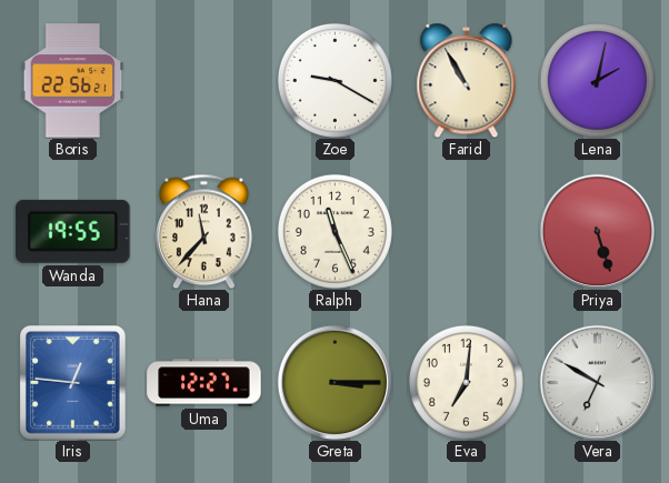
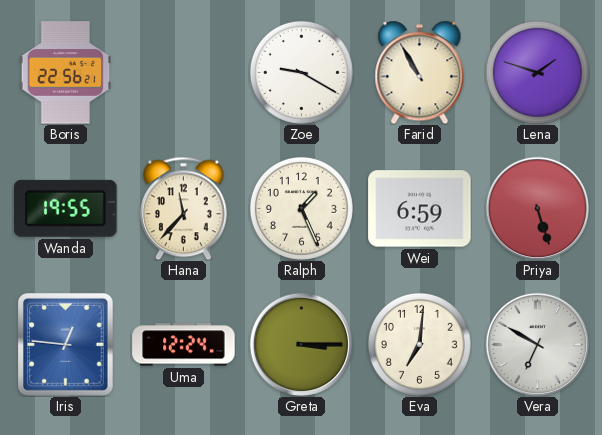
Lena: 2:02 -> 1:48 (537, 72)
Ralph: 11:26 -> 1:26 (301, 208)
Wei: none -> 6:59 (420, 209)
Uma: 12:27 -> 12:24 (184, 345)
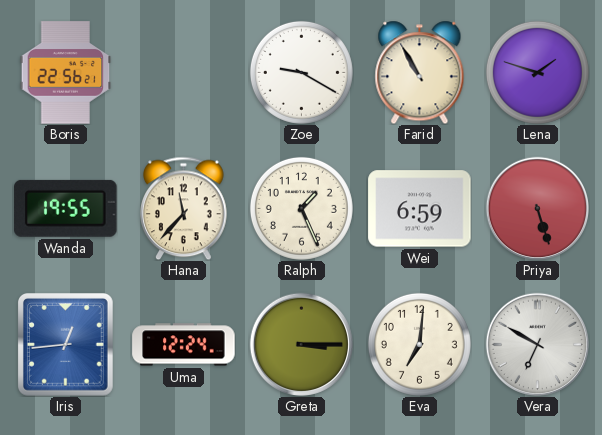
Iris: 12:46 -> 12:44 (66, 345)
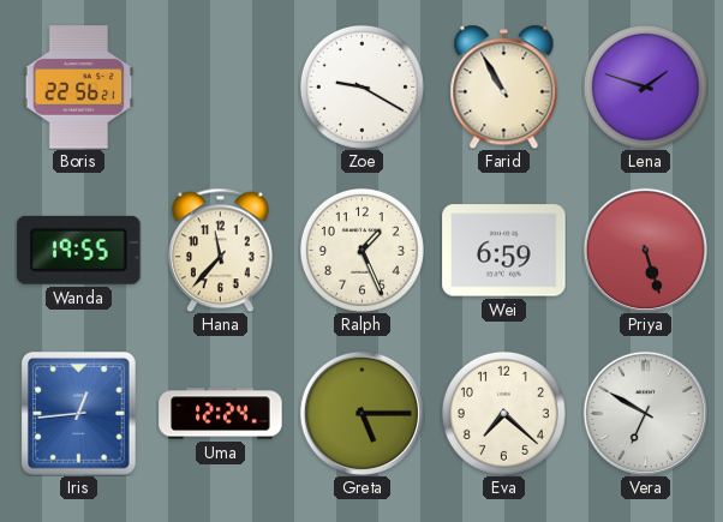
Greta: 3:15 -> 5:15 (361, 413)
Eva: 7:01 -> 7:22 (503, 413)
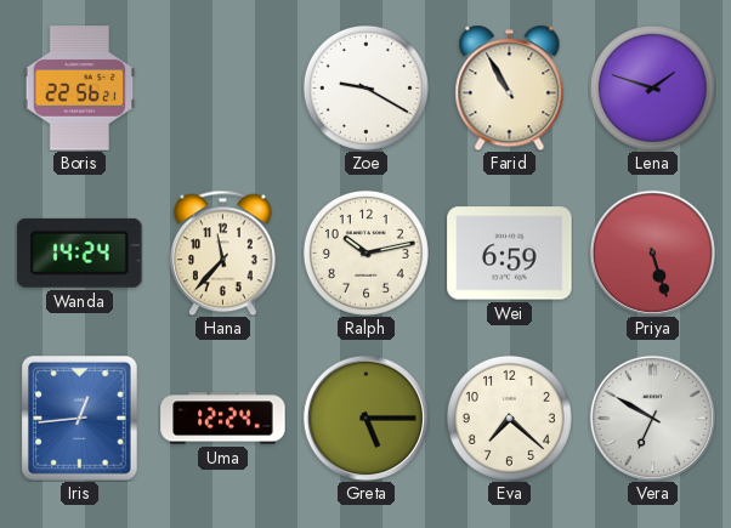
Wanda: 19:55 -> 14:24 (80, 252)
Ralph: 1:26 -> 10:13 (365, 252)
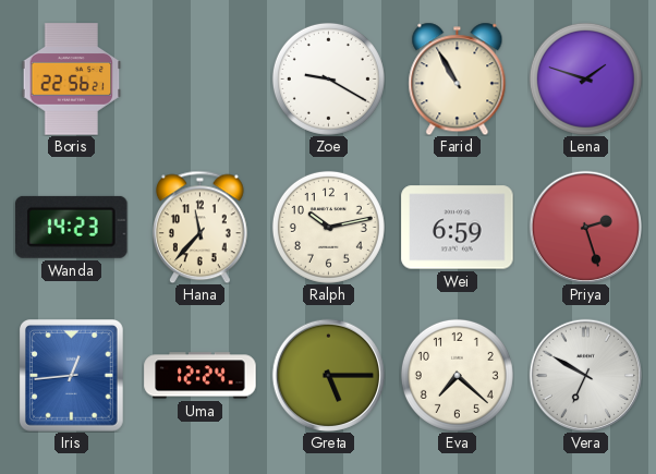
Wanda: 14:24 -> 14:23 (72, 227)
Priya: 5:27 -> 2:27 (585, 227)
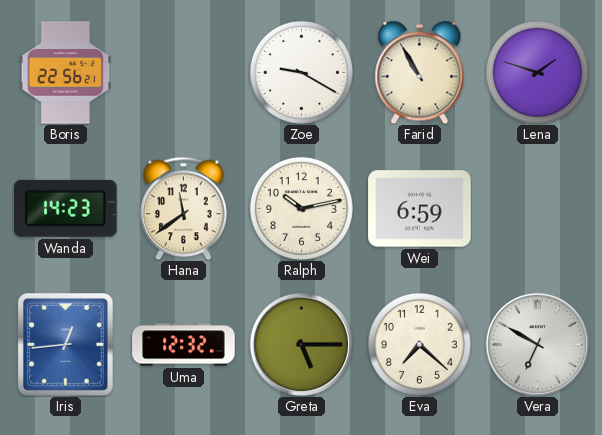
Hana: 11:37 -> 11:39 (184, 208)
Priya: 2:27 -> none (585, 227)
Uma: 12:24 -> 12:32 (184, 345)
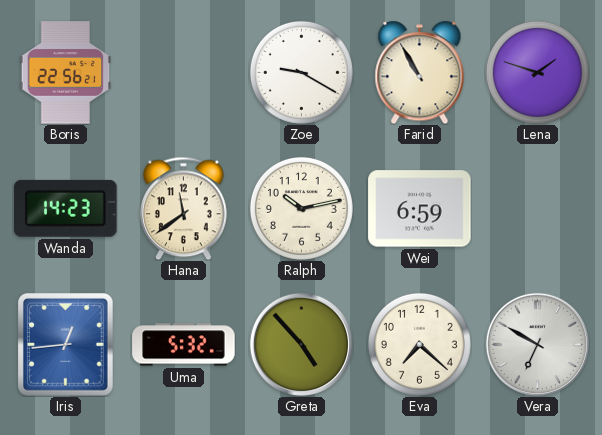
Uma: 12:32 -> 5:32 (184, 345)
Greta: 5:15 -> 4:53 (301, 344)
